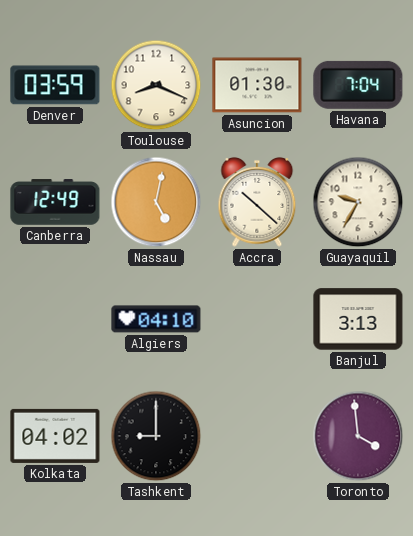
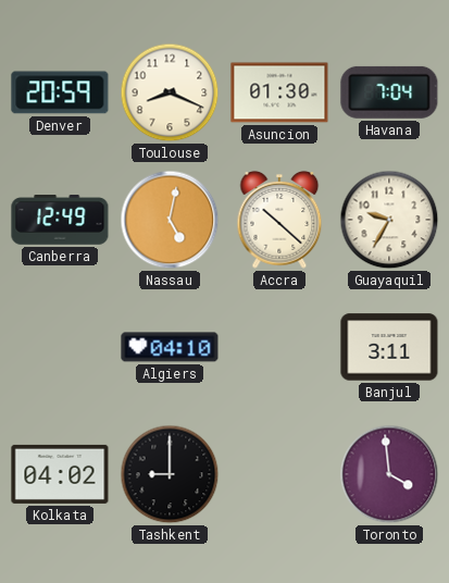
Denver: 03:59 -> 20:59 (60, 92)
Banjul: 3:13 -> 3:11 (389, 347)
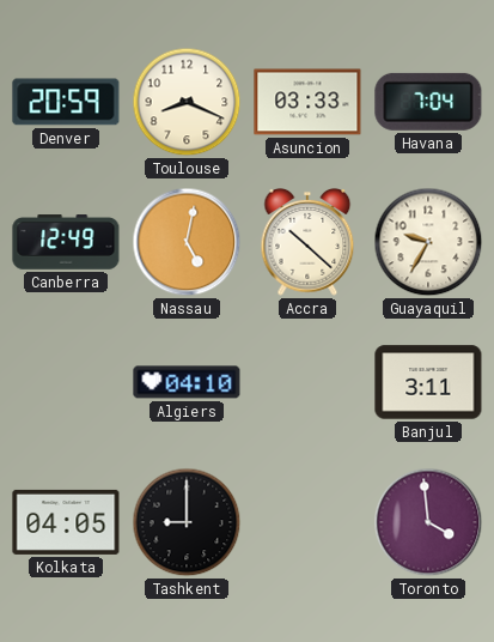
Asuncion: 01:30 -> 03:33 (307, 102)
Kolkata: 04:02 -> 04:05 (66, 522)
